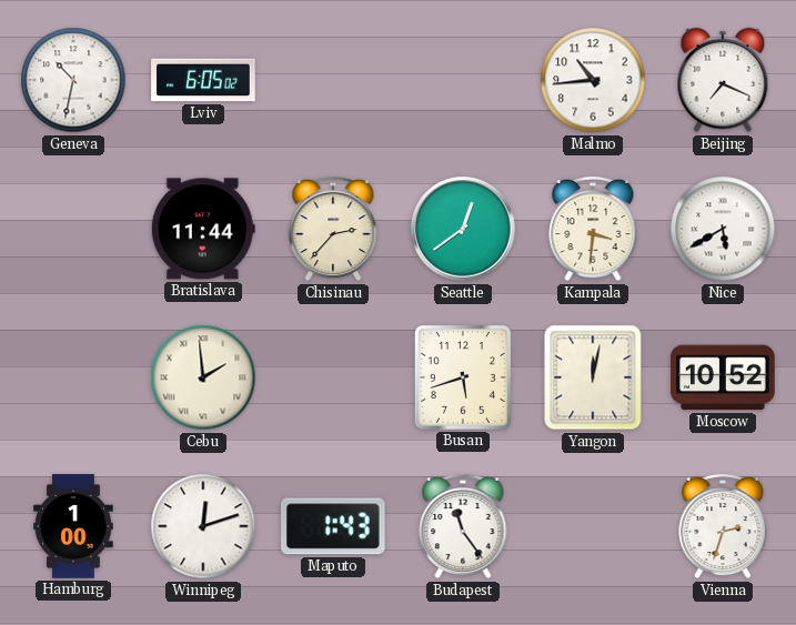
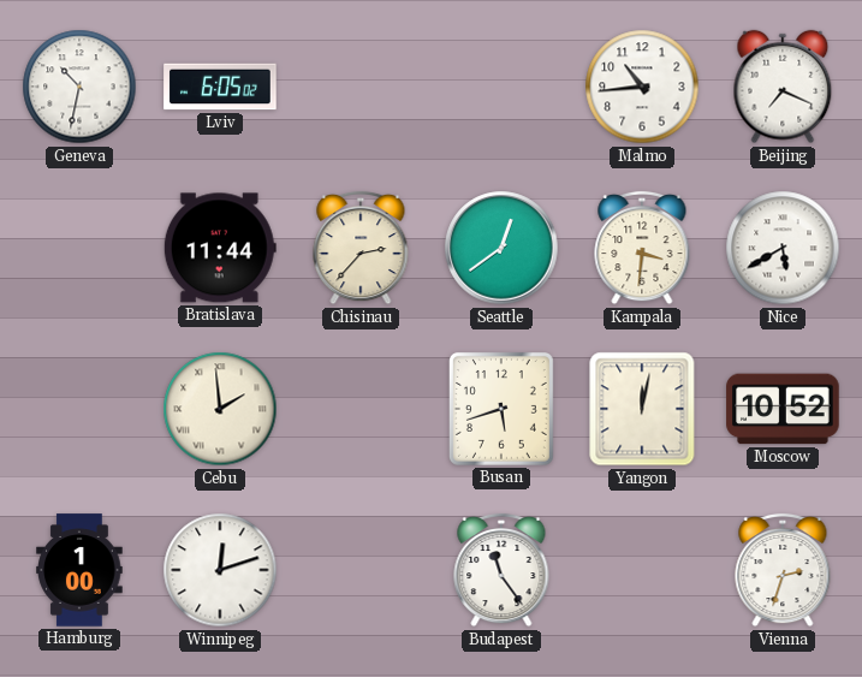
Maputo: 1:43 -> none (333, 526)
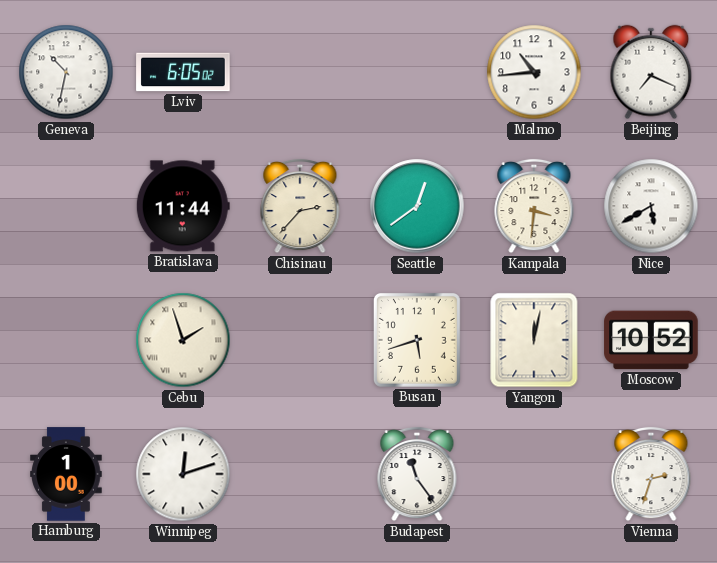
Cebu: 1:59 -> 1:57 (183, 340)
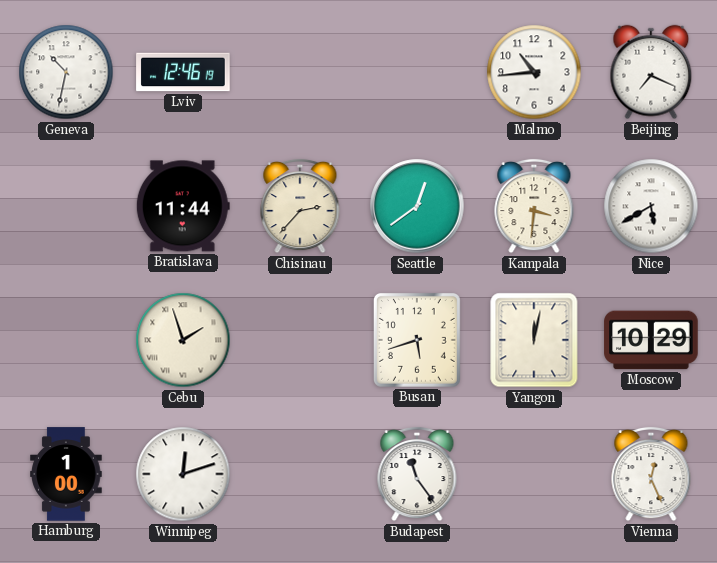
Lviv: 6:05 -> 12:46 (183, 72)
Moscow: 10:52 -> 10:29 (651, 340)
Vienna: 2:33 -> 12:26 (651, 474)
